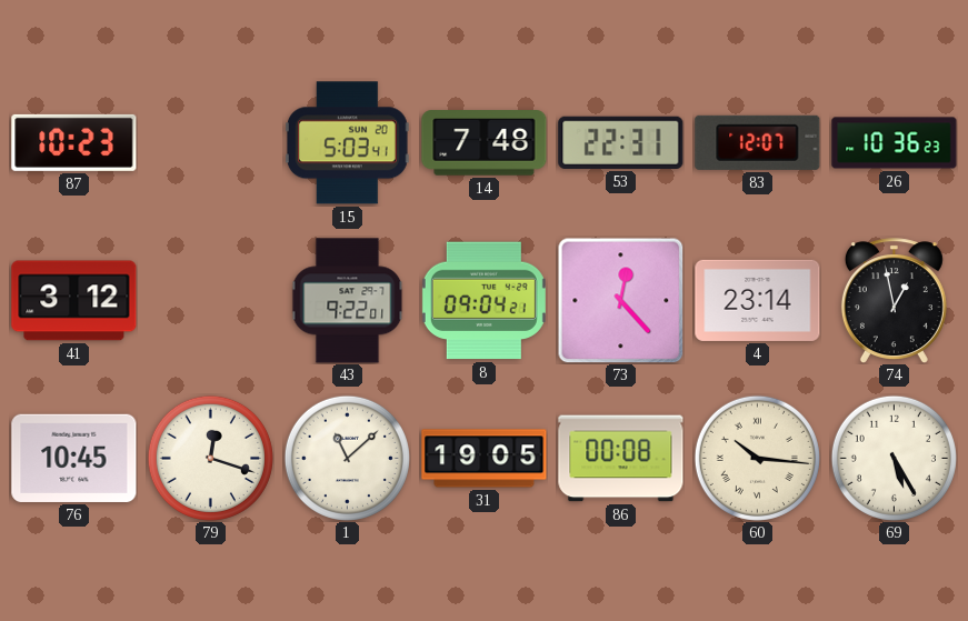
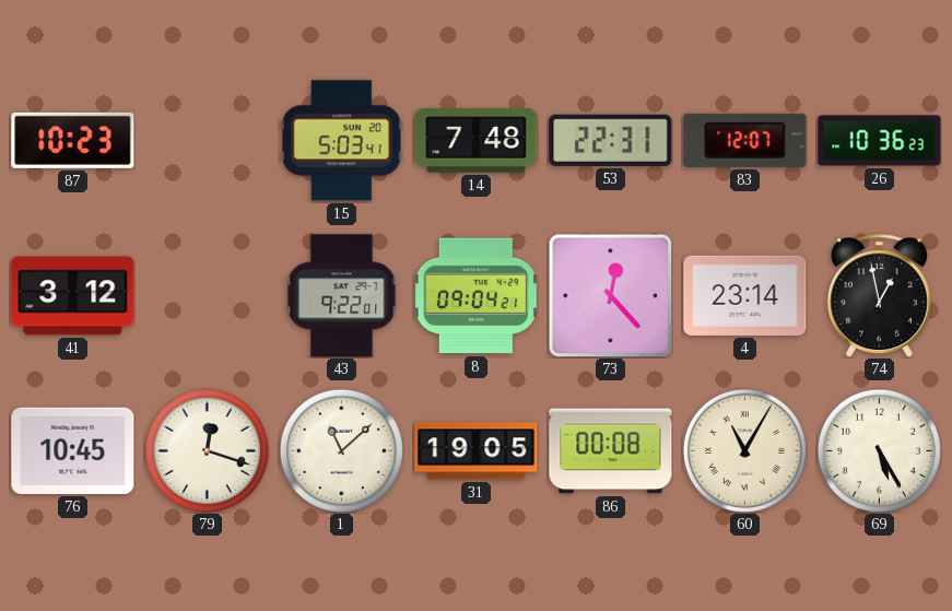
60: 10:16 -> 11:05 (744, 450)
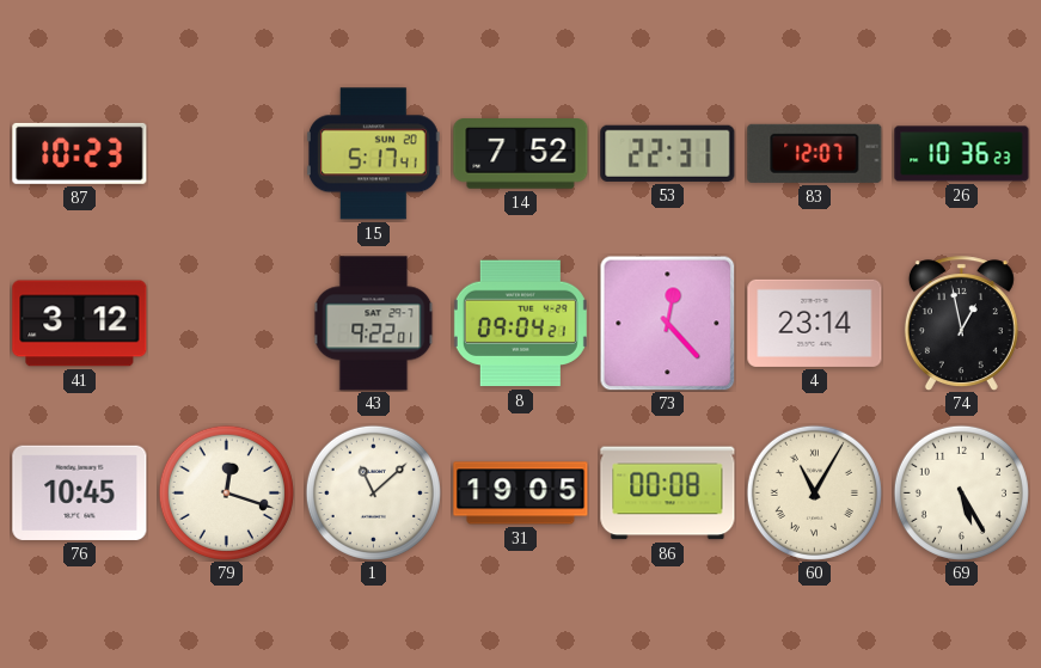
15: 5:03 -> 5:17 (373, 154)
14: 7:48 -> 7:52 (521, 154)
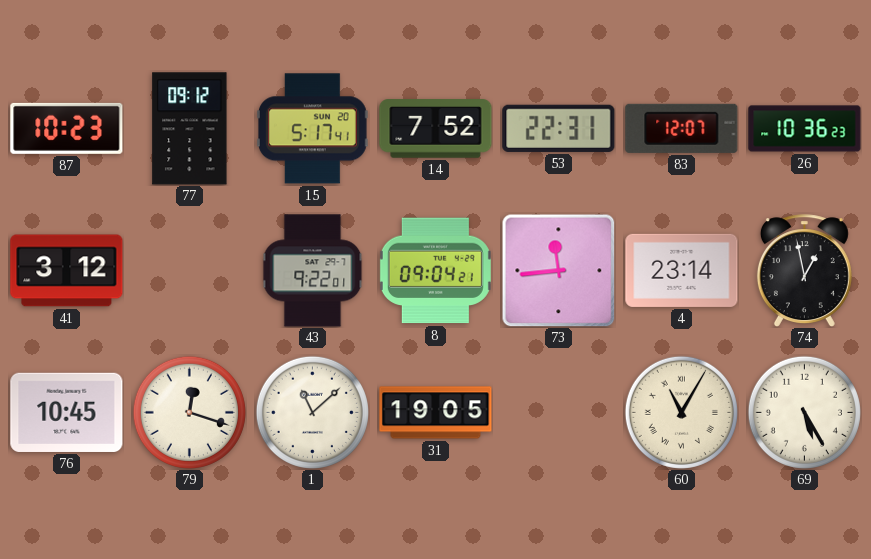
77: none -> 09:12 (190, 129)
73: 12:23 -> 11:44 (558, 270)
86: 00:08 -> none (668, 494)
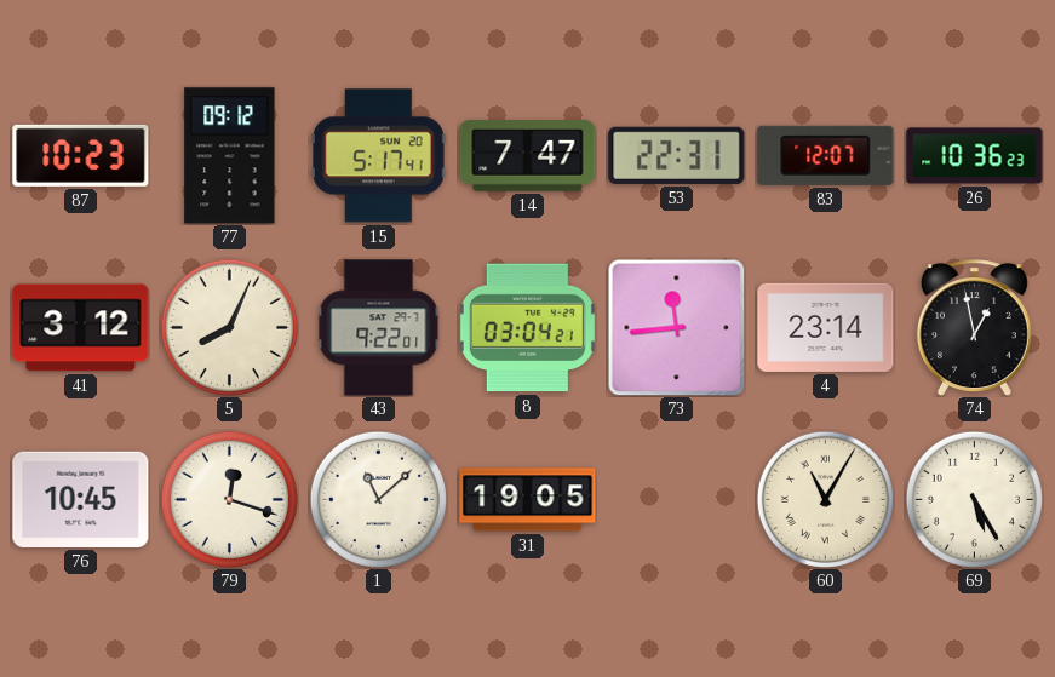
14: 7:52 -> 7:47 (528, 156)
5: none -> 8:04 (229, 327)
8: 09:04 -> 03:04 (527, 328)
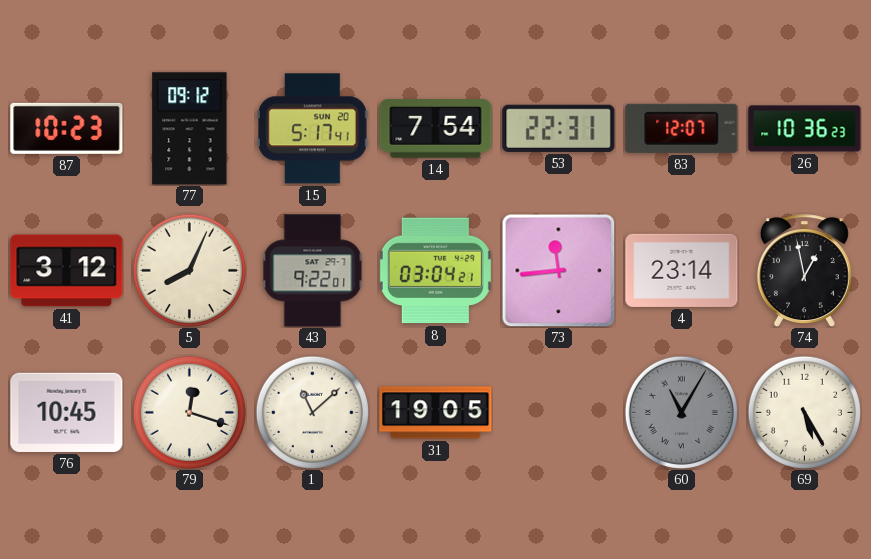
14: 7:47 -> 7:54 (436, 129)
60 dial: cream -> grey (681, 412)
